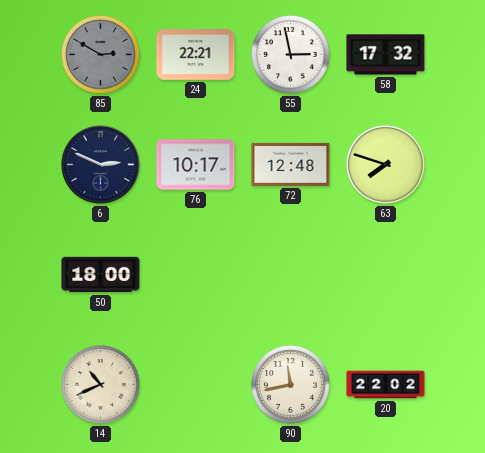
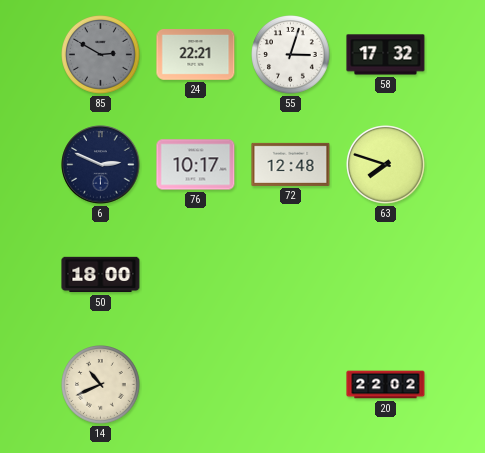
55: 2:58 -> 3:03 (291, 55)
90: 11:43 -> none (291, 385)
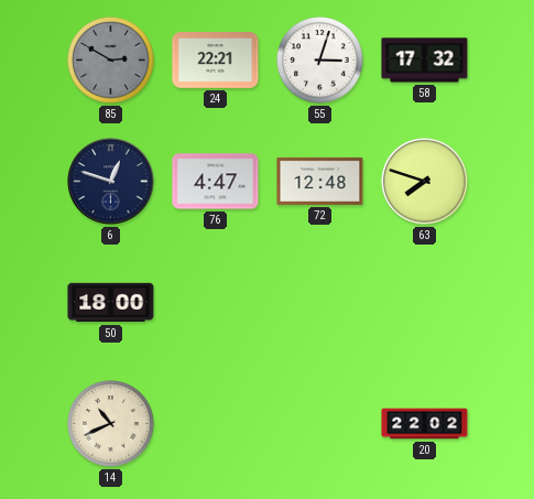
6: 2:49 -> 12:48 (111, 182)
76: 10:17 -> 4:47 (216, 182)
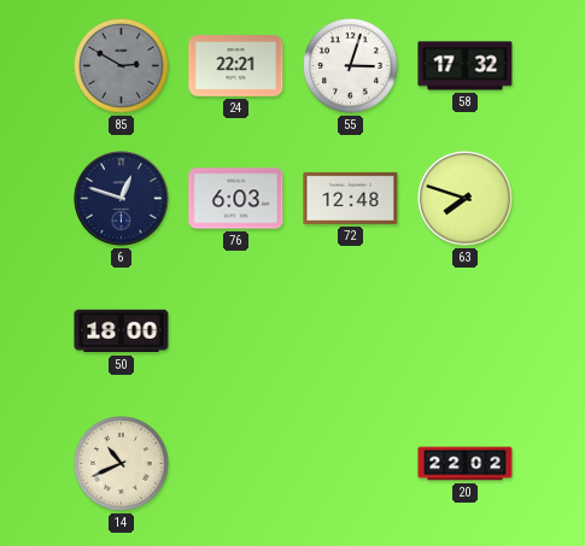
76: 4:47 -> 6:03 (236, 199)
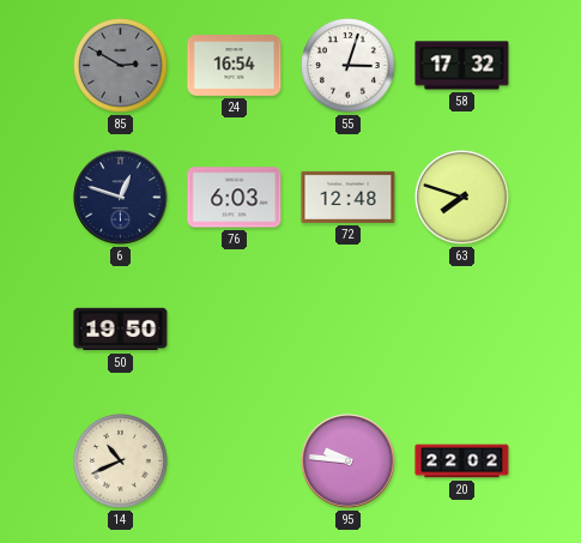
24: 22:21 -> 16:54 (235, 66)
50: 18:00 -> 19:50 (121, 330)
95: none -> 9:46 (349, 461)
